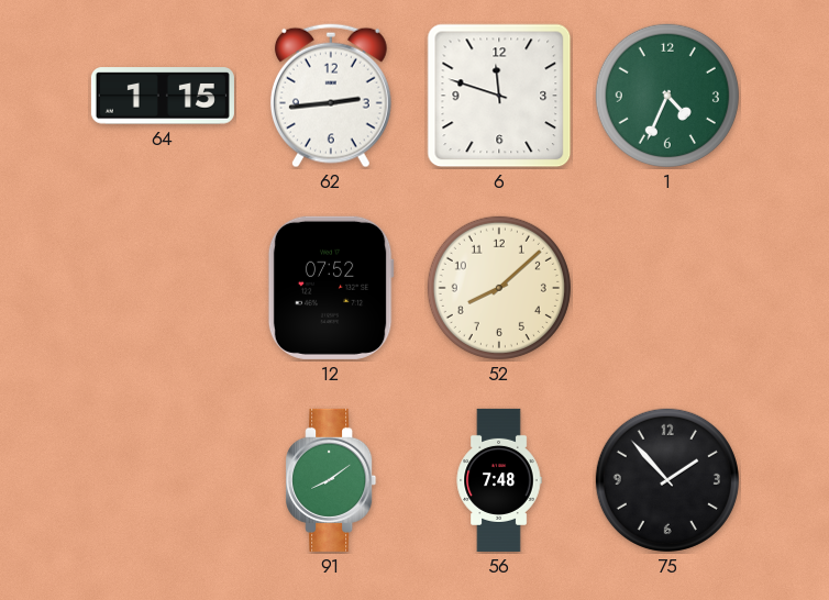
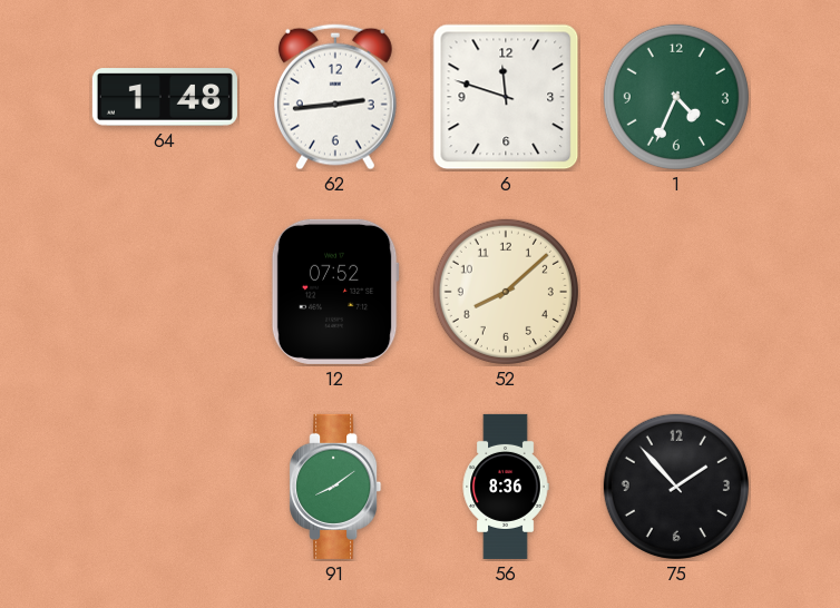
64: 1:15 -> 1:48 (165, 97)
56: 7:48 -> 8:36 (506, 487)
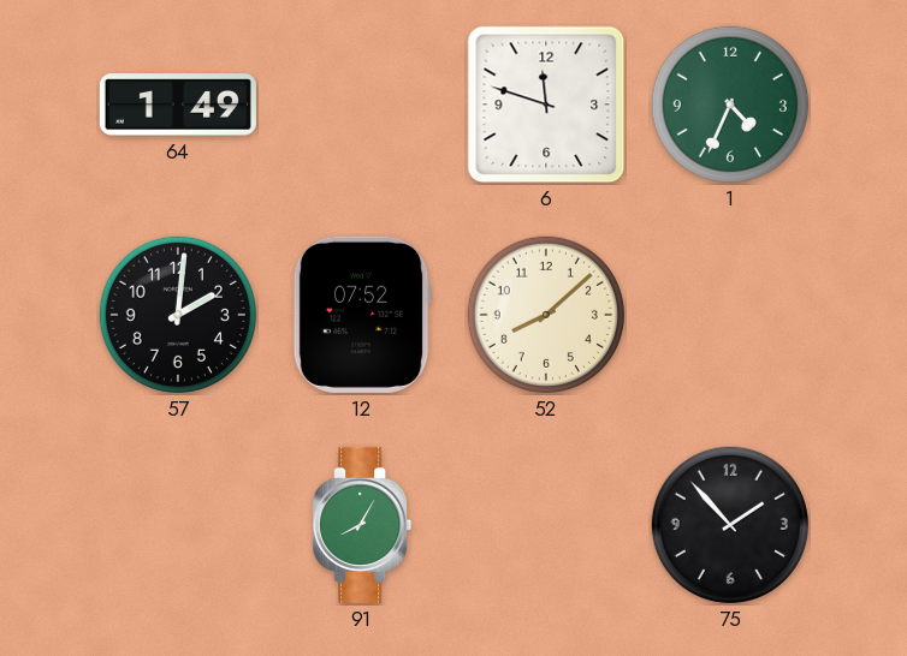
64: 1:48 -> 1:49 (178, 105)
62: 2:44 -> none (335, 97)
57: none -> 2:01 (178, 315)
91: 8:09 -> 8:05 (362, 525)
56: 8:36 -> none (506, 487)
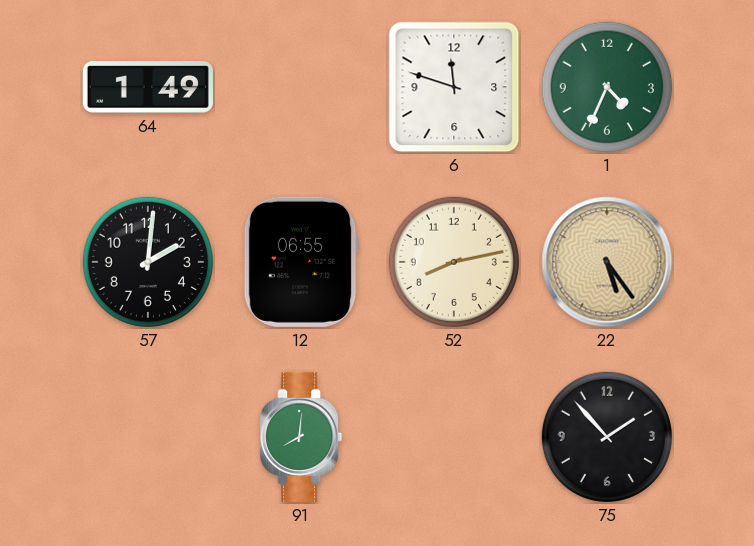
12: 07:52 -> 06:55 (301, 262)
52: 8:08 -> 8:13 (454, 262)
22: none -> 5:24 (607, 262)
91: 8:05 -> 8:01 (301, 437)
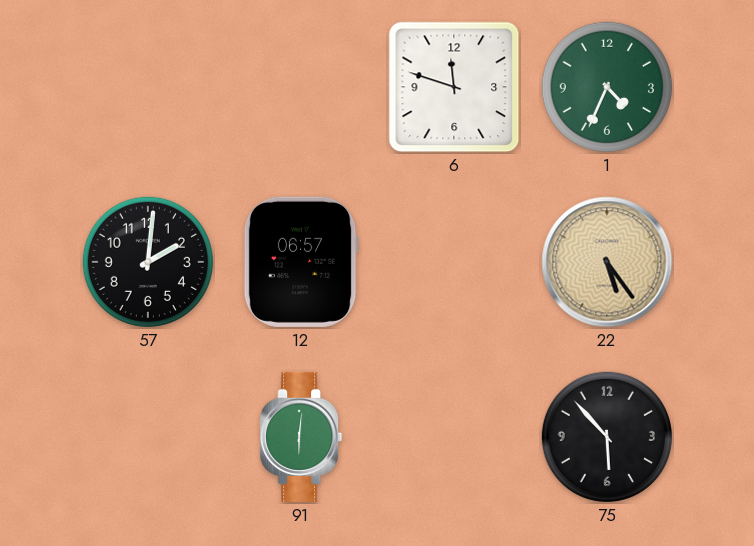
64: 1:49 -> none (148, 87)
12: 06:55 -> 06:57 (301, 262)
52: 8:13 -> none (454, 262)
91: 8:01 -> 6:01 (301, 437)
75: 1:53 -> 5:53 (607, 437)
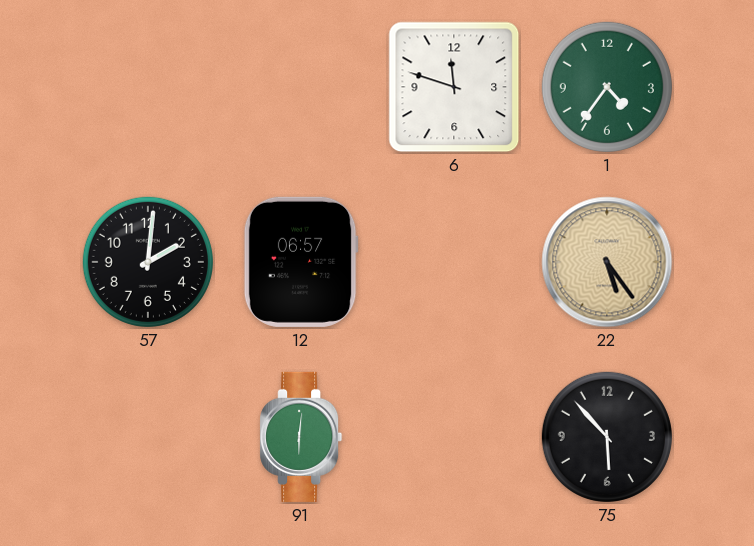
1: 4:34 -> 4:36 (607, 87)
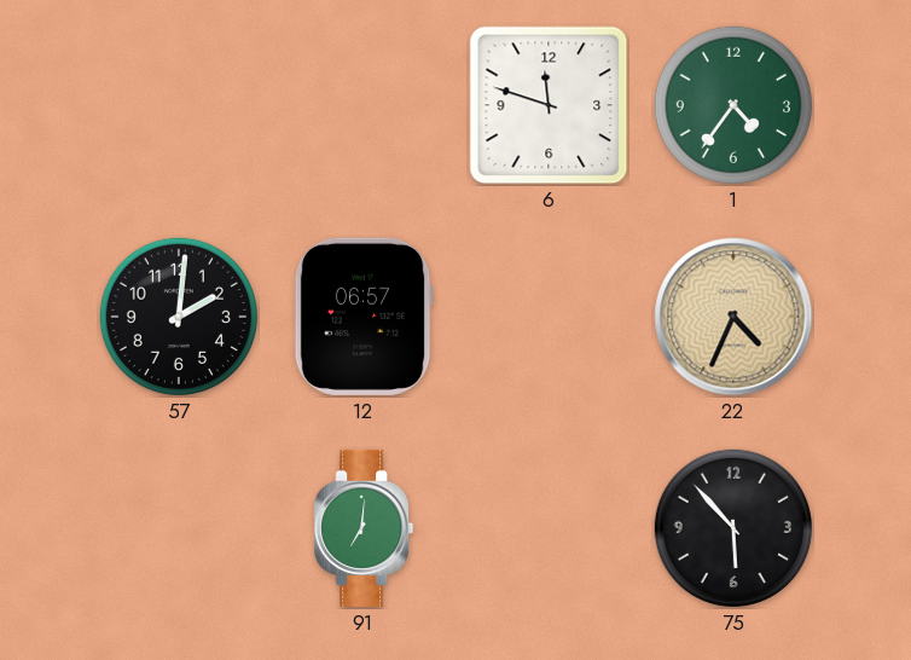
22: 5:24 -> 4:34 (733, 317)
91: 6:01 -> 7:01 (364, 528)
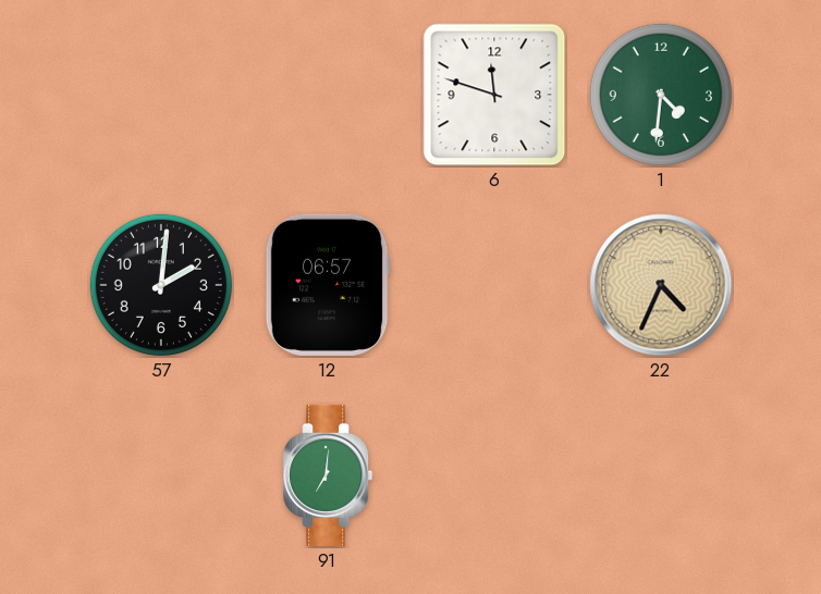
1: 4:36 -> 4:31 (661, 95)
75: 5:53 -> none (733, 528)
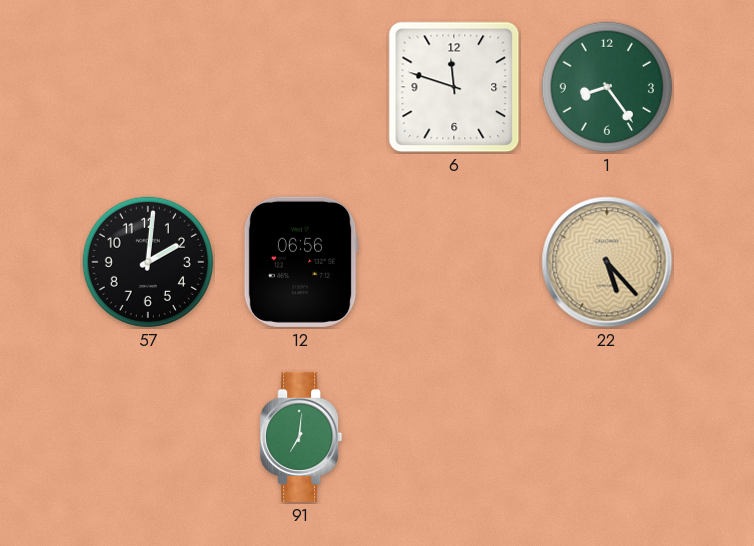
1: 4:31 -> 8:24 (607, 87)
12: 06:57 -> 06:56 (301, 262)
22: 4:34 -> 5:23 (607, 262)
